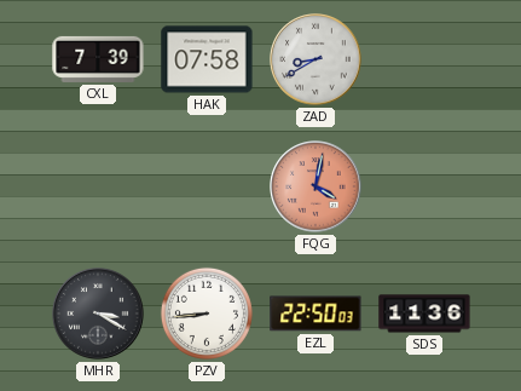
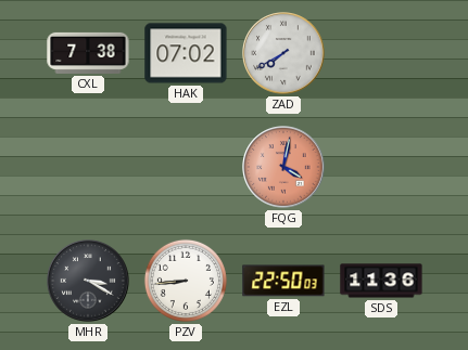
CXL: 7:39 -> 7:38 (88, 53)
HAK: 07:58 -> 07:02 (186, 53)
ZAD: 8:40 -> 7:40 (283, 53)
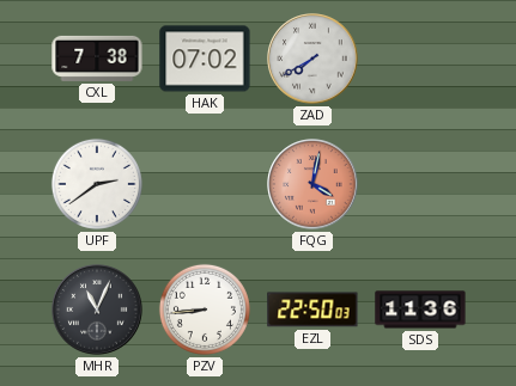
UPF: none -> 2:39 (97, 184)
MHR: 3:20 -> 11:04 (97, 310)
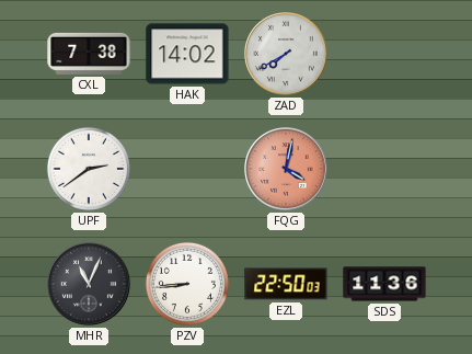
HAK: 07:02 -> 14:02 (187, 54)
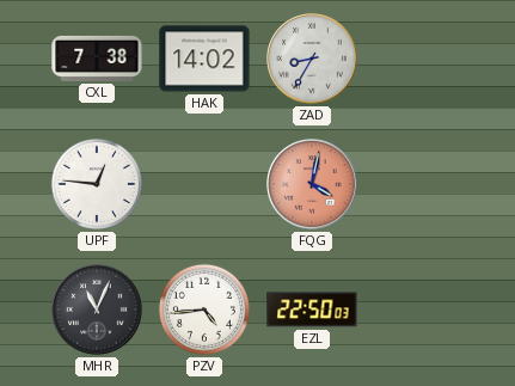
ZAD: 7:40 -> 8:35 (312, 59)
UPF: 2:39 -> 12:46 (97, 184)
PZV: 8:44 -> 4:44 (204, 310)
SDS: 11:36 -> none (384, 284)
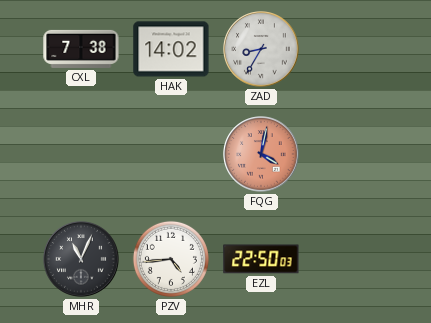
UPF: 12:46 -> none (97, 184)
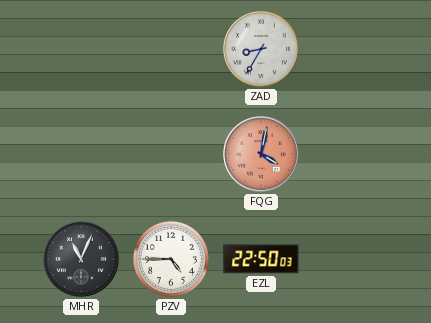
CXL: 7:38 -> none (81, 49)
HAK: 14:02 -> none (171, 49)
PZV: 4:44 -> 4:45 (171, 259)
